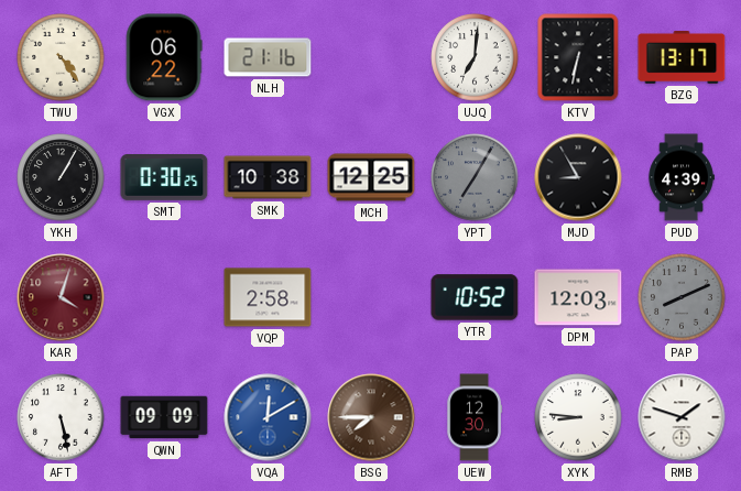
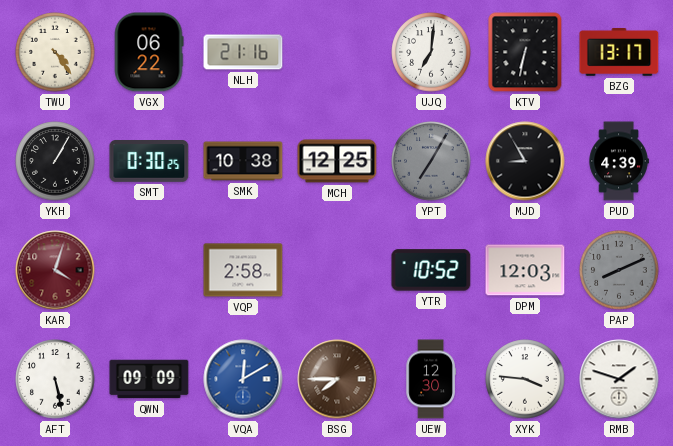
XYK: 8:46 -> 3:46 (525, 379)
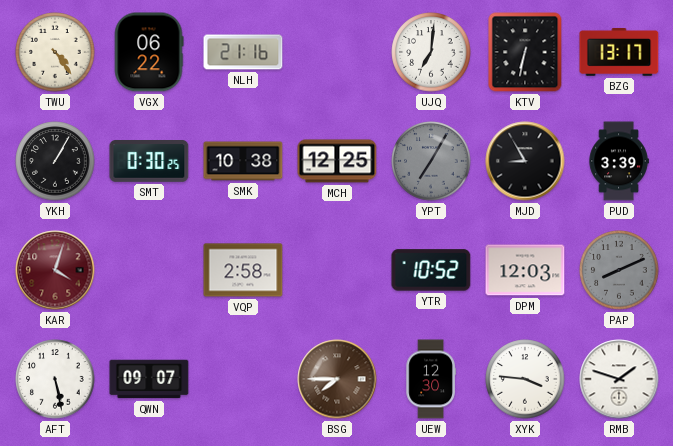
PUD: 4:39 -> 3:39 (619, 161)
QWN: 09:09 -> 09:07 (149, 379)
VQA: 12:10 -> none (243, 379)
